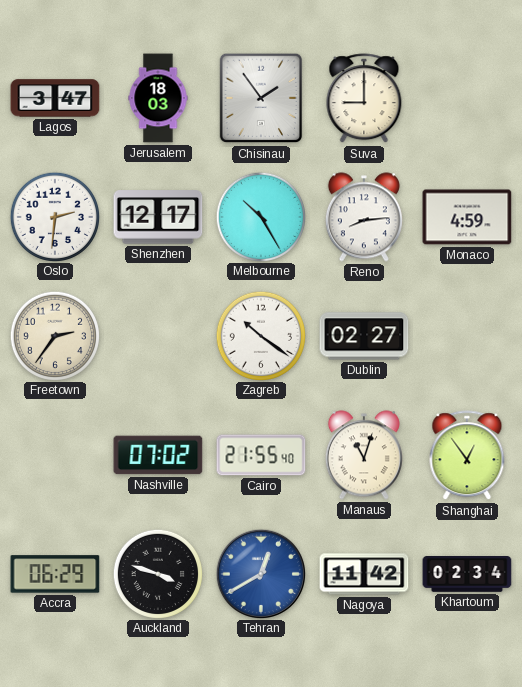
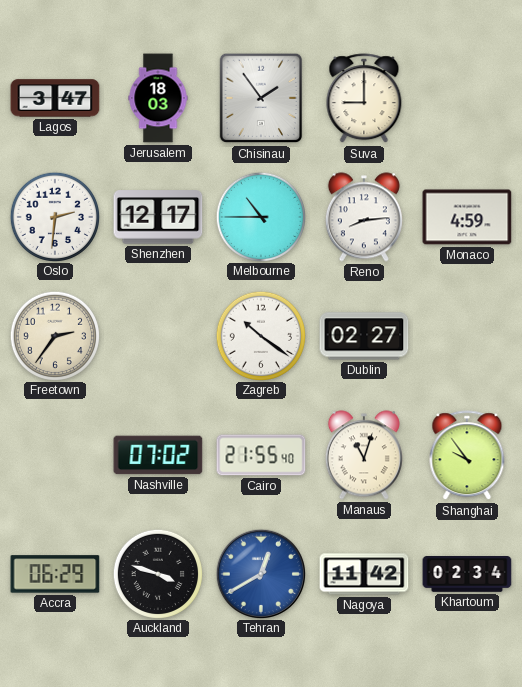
Melbourne: 10:25 -> 10:45 (260, 216)
Shanghai: 12:54 -> 9:54 (467, 456)
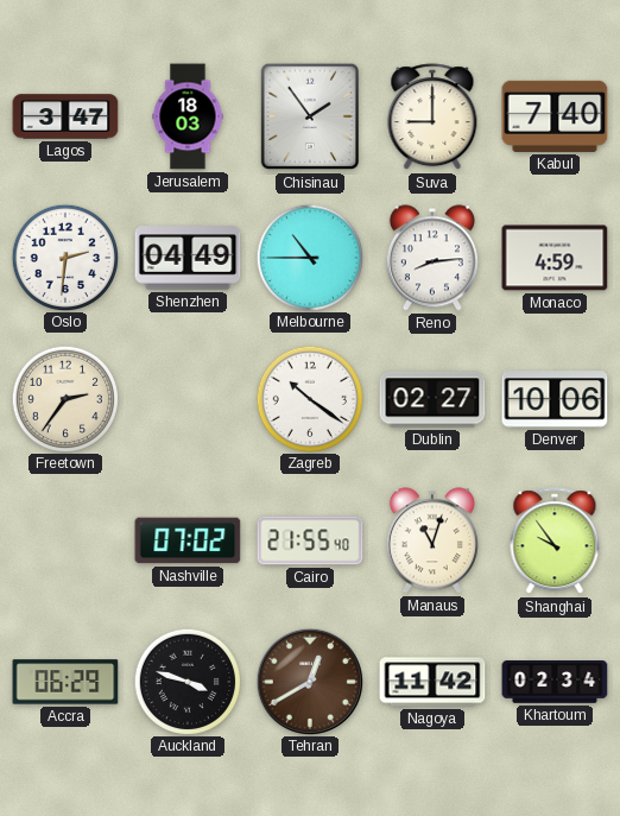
Kabul: none -> 7:40 (555, 116)
Shenzhen: 12:17 -> 04:49 (188, 258)
Denver: none -> 10:06 (555, 399)
Tehran dial: blue -> brown (309, 681)
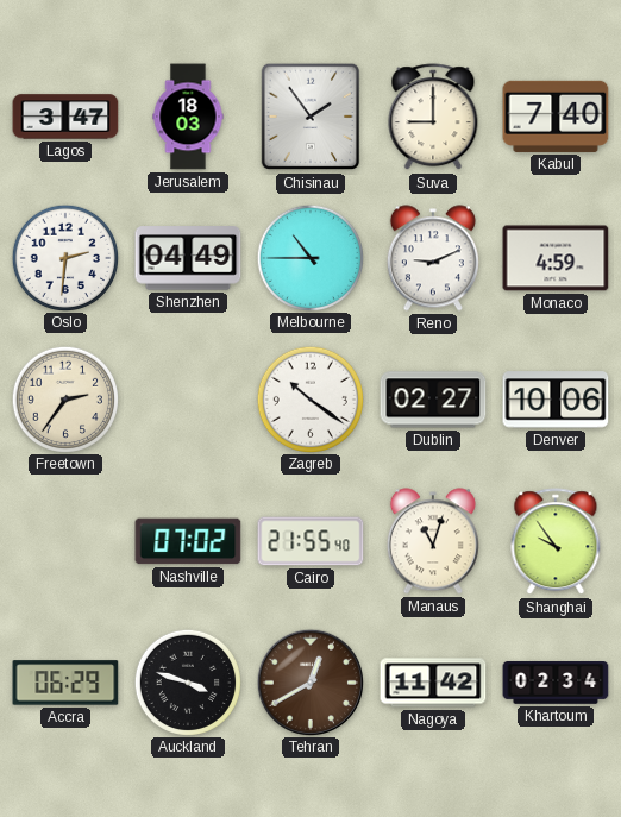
Reno: 8:14 -> 9:11 (433, 258)
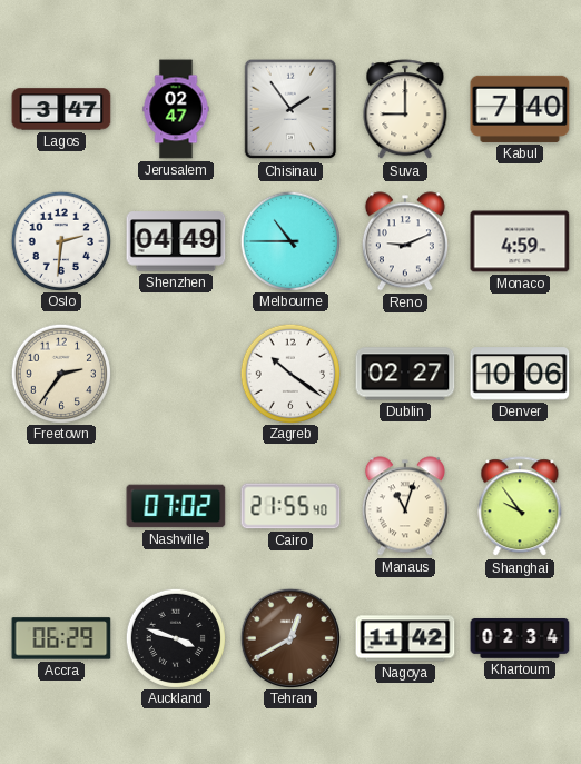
Jerusalem: 18:03 -> 02:47 (176, 109)
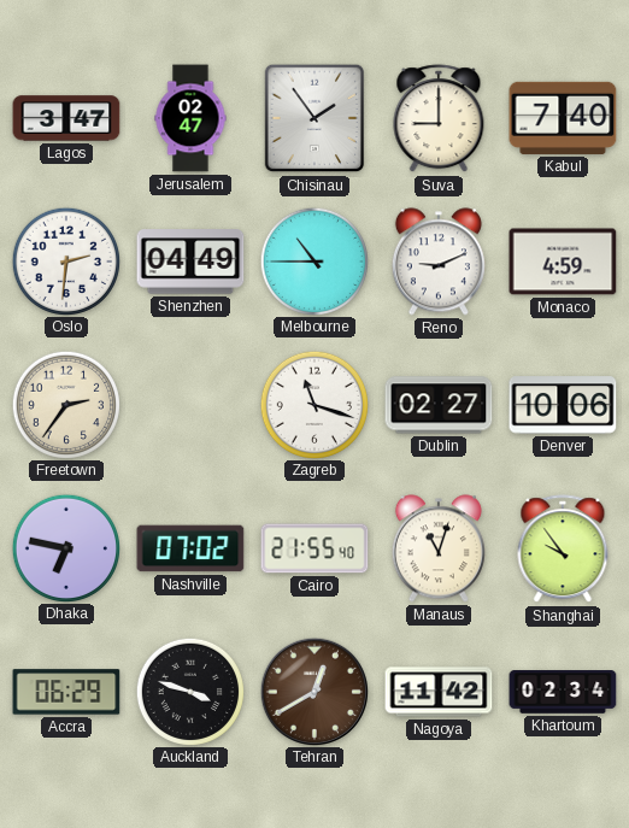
Zagreb: 10:21 -> 11:18 (313, 404)
Dhaka: none -> 6:47 (65, 547)
